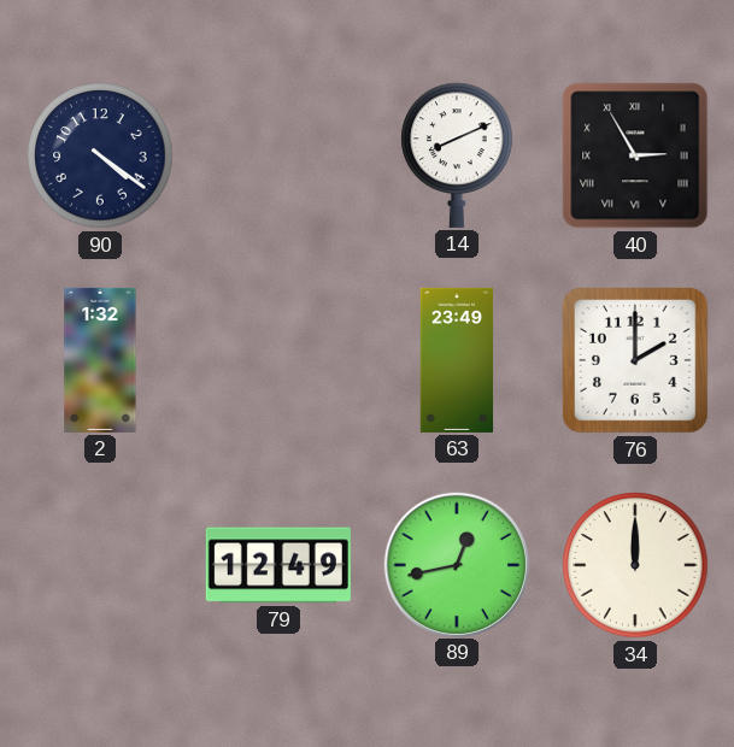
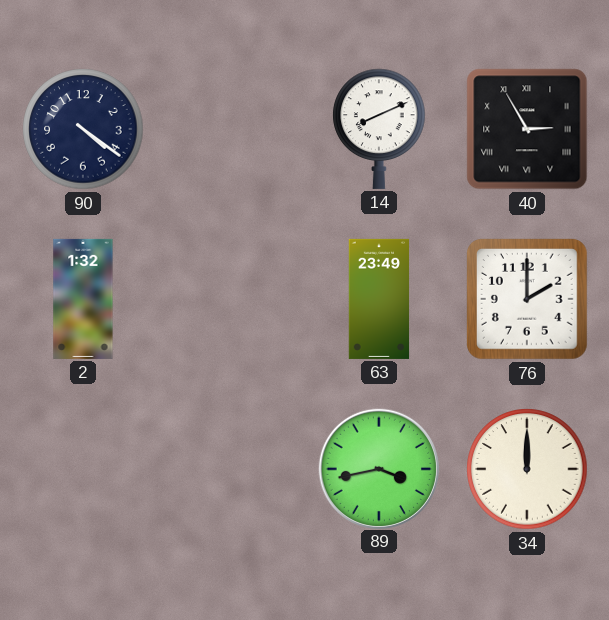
79: 12:49 -> none (278, 565)
89: 12:43 -> 3:43 (378, 468)
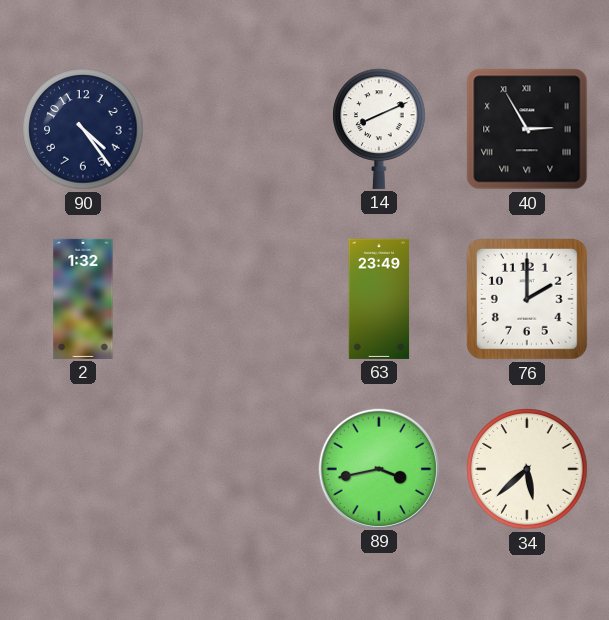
90: 4:21 -> 4:24 (83, 129)
34: 12:00 -> 5:38 (527, 469)
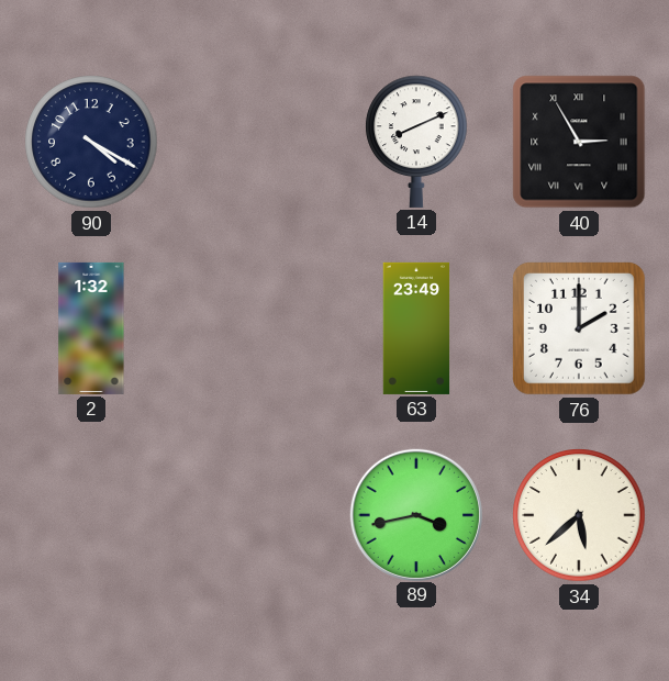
90: 4:24 -> 4:20 (91, 142)
